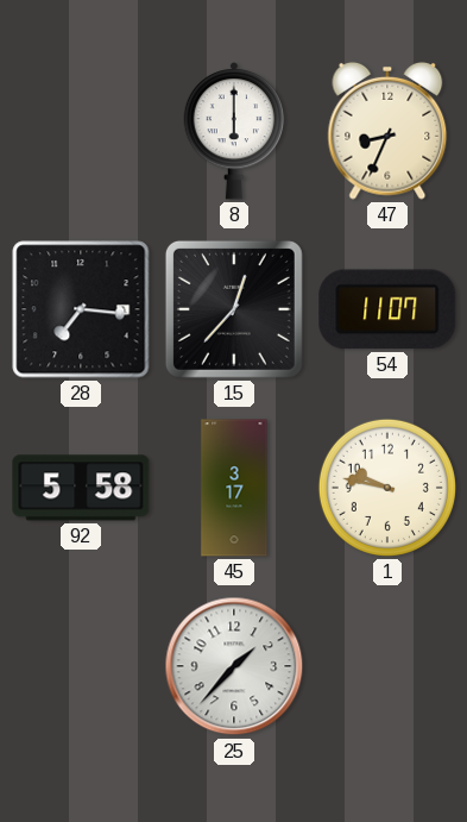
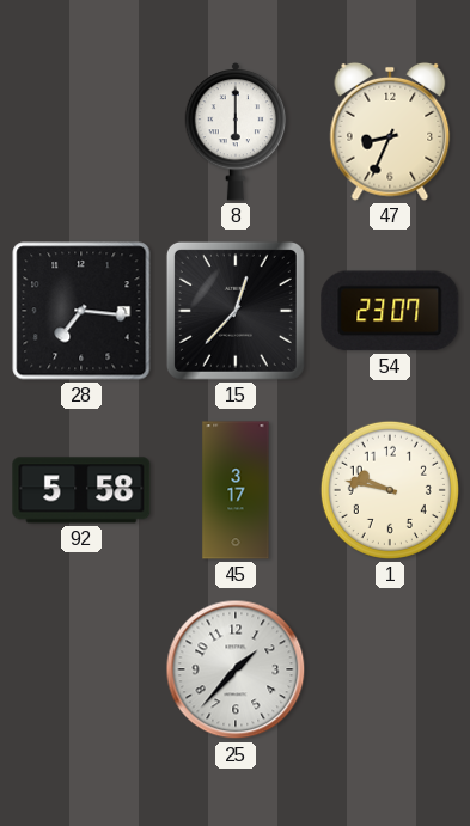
54: 11:07 -> 23:07 (390, 311)
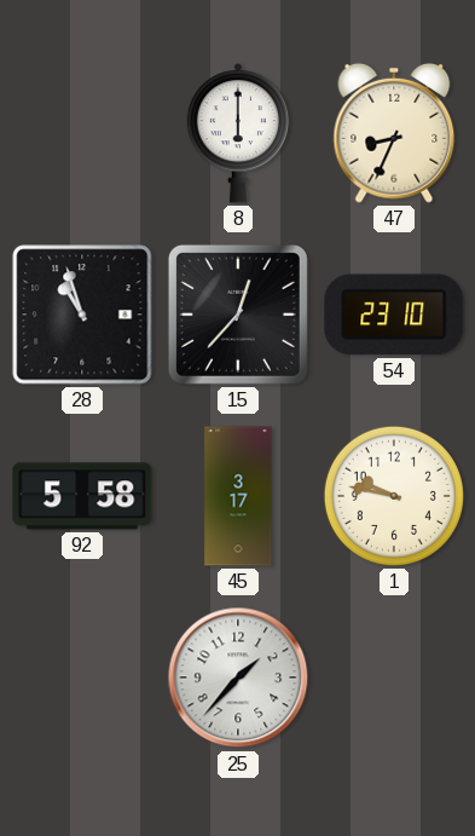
28: 7:16 -> 10:57 (82, 315)
54: 23:07 -> 23:10 (394, 315)
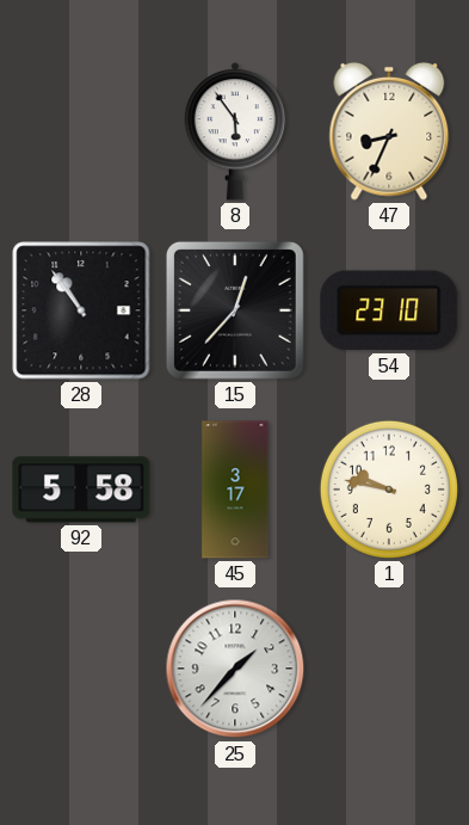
8: 6:00 -> 5:54 (235, 131)
28: 10:57 -> 10:54 (81, 310)
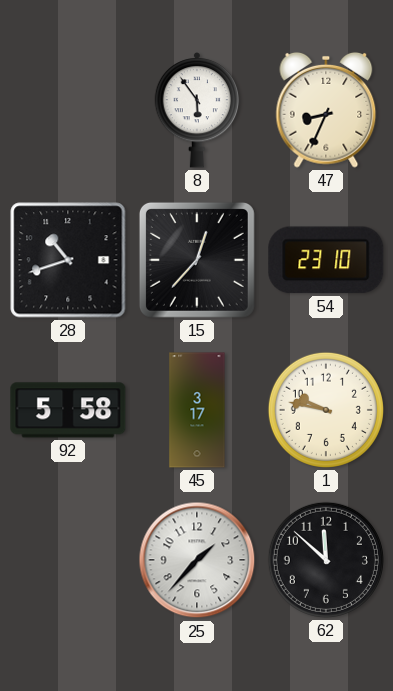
28: 10:54 -> 10:42 (68, 260)
62: none -> 11:52 (326, 560)
